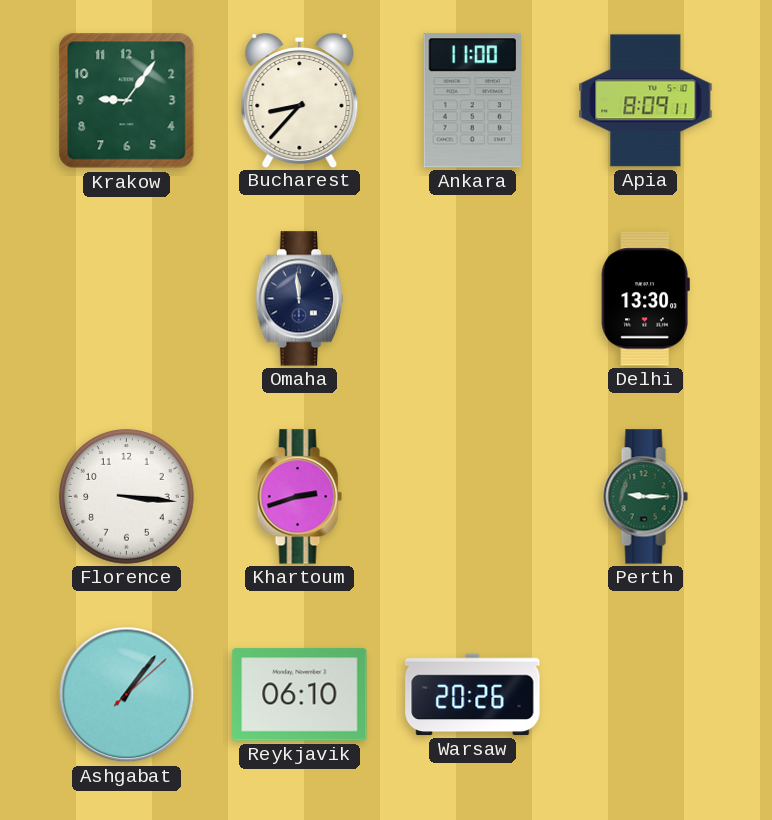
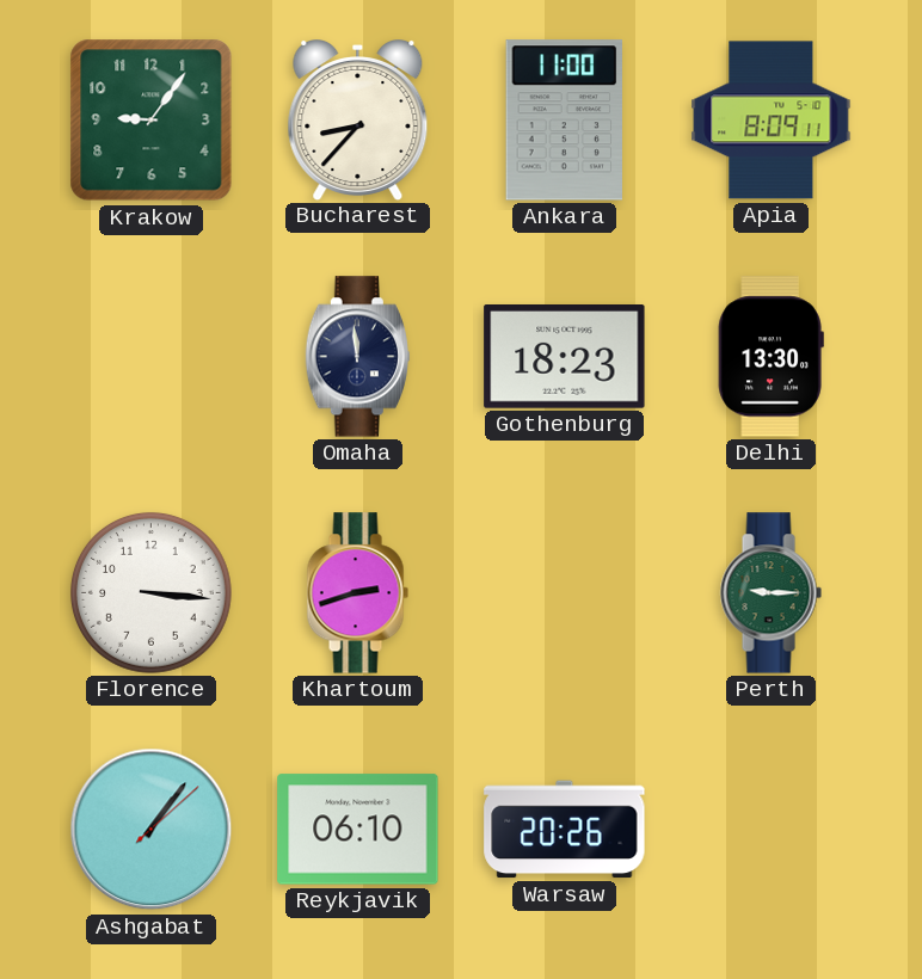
Gothenburg: none -> 18:23 (565, 357)
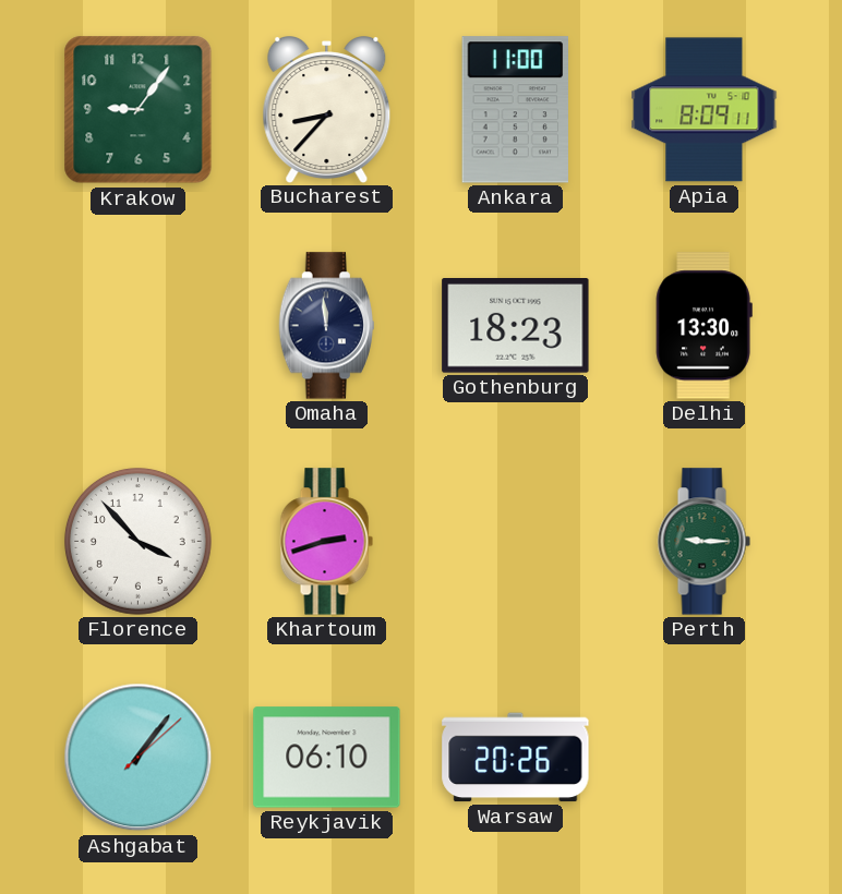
Florence: 3:16 -> 3:53 (137, 541)
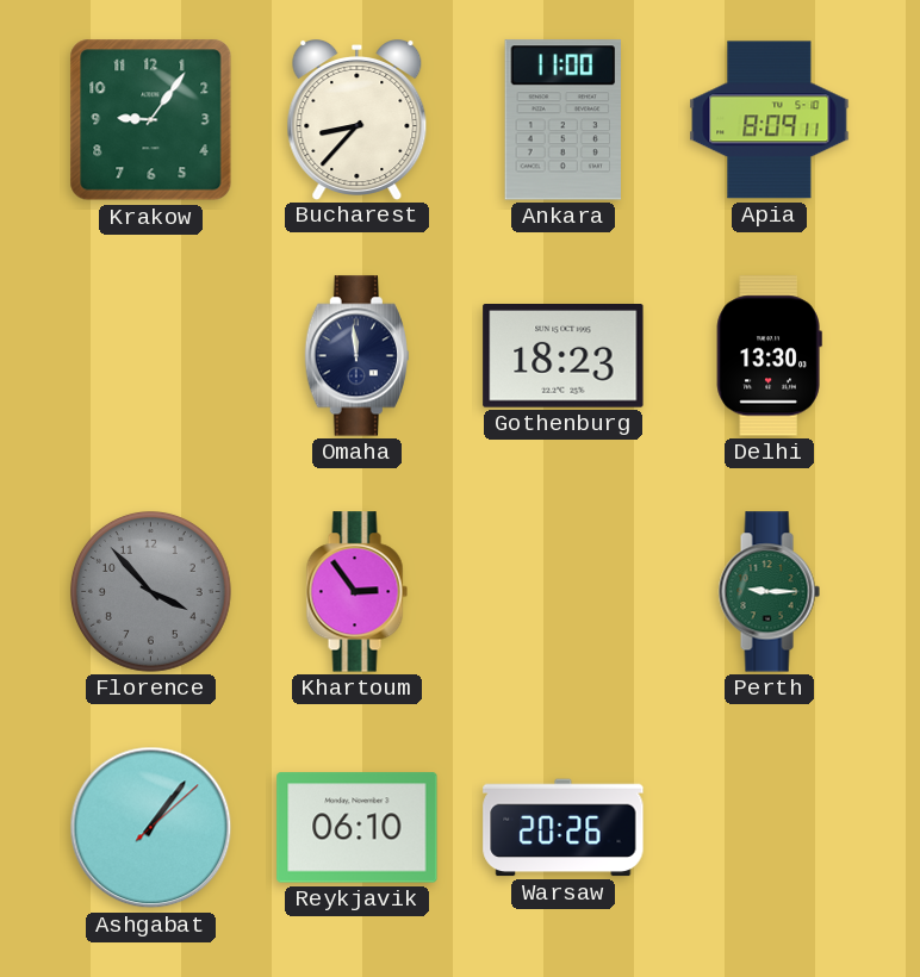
Florence dial: white -> grey (150, 591)
Khartoum: 2:42 -> 2:54 (356, 592)
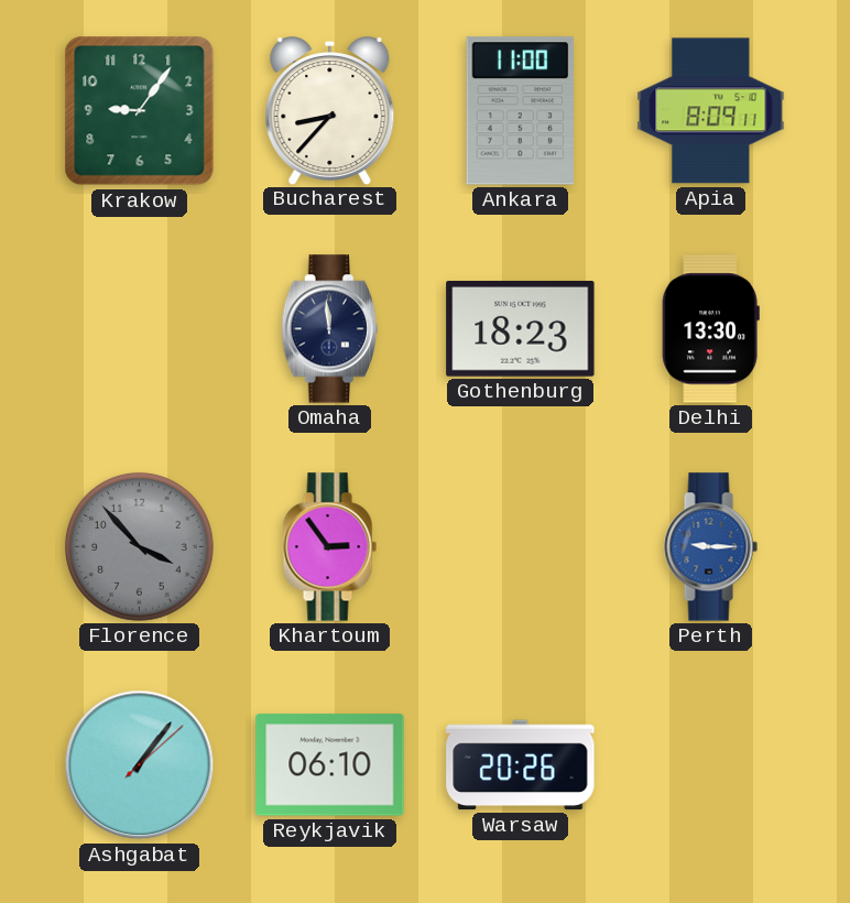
Perth dial: green -> blue (710, 547)
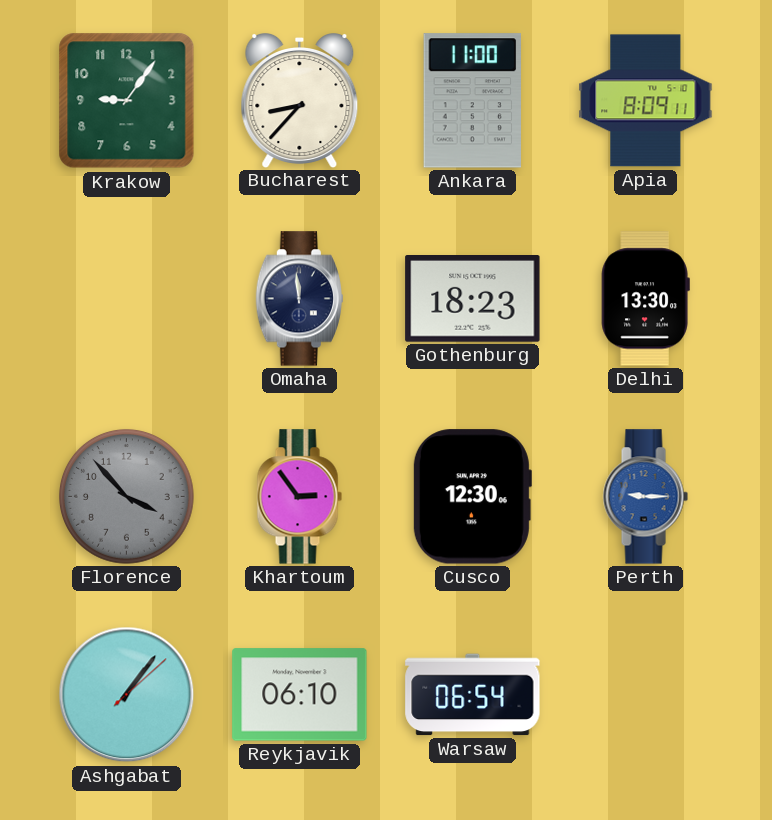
Cusco: none -> 12:30 (472, 497)
Warsaw: 20:26 -> 06:54 (473, 695)
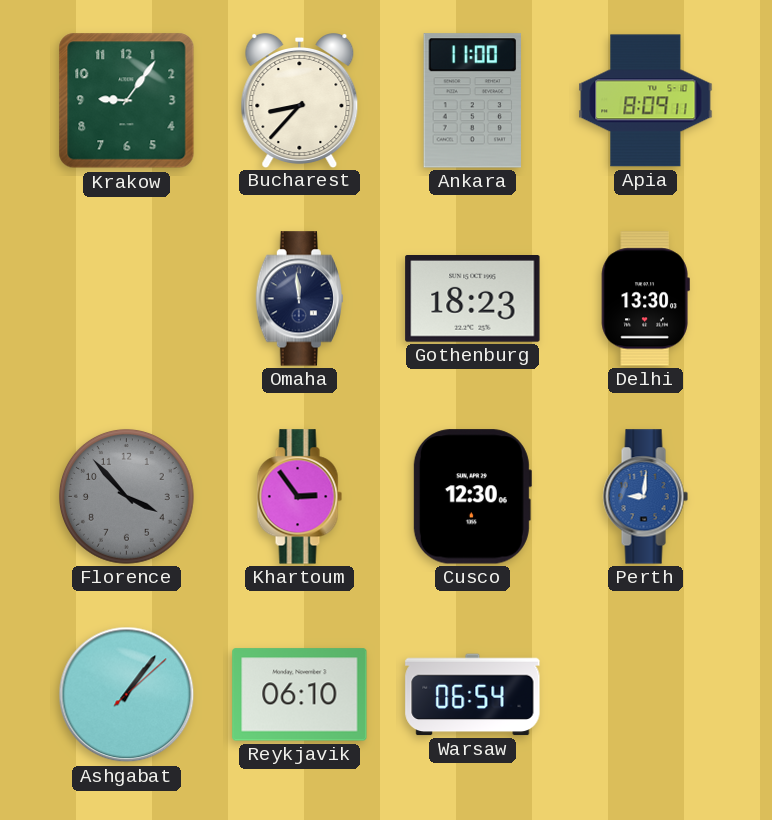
Perth: 9:15 -> 9:01 (645, 497)
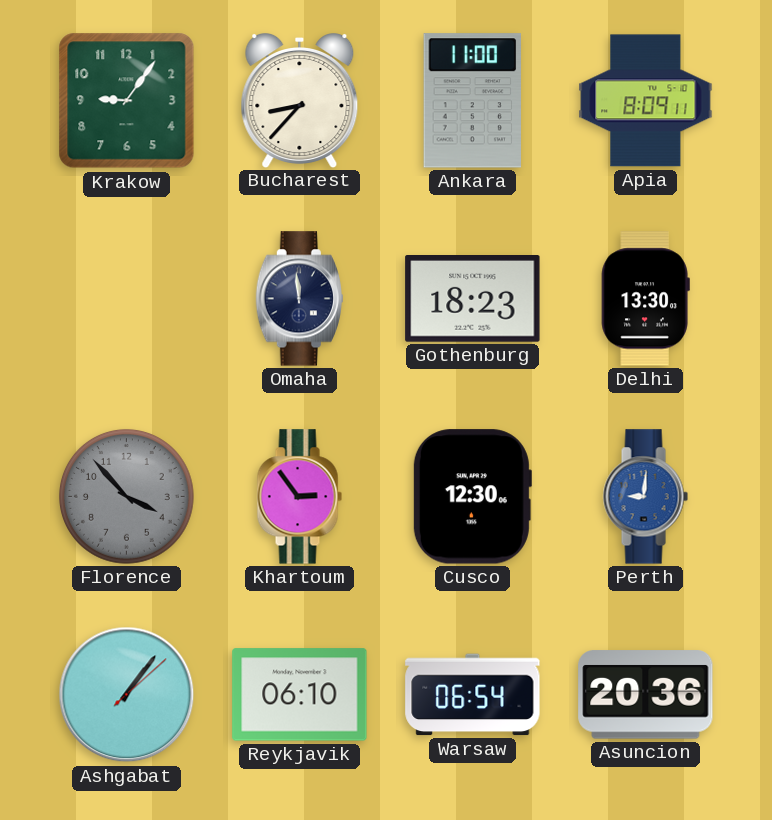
Asuncion: none -> 20:36 (646, 695)
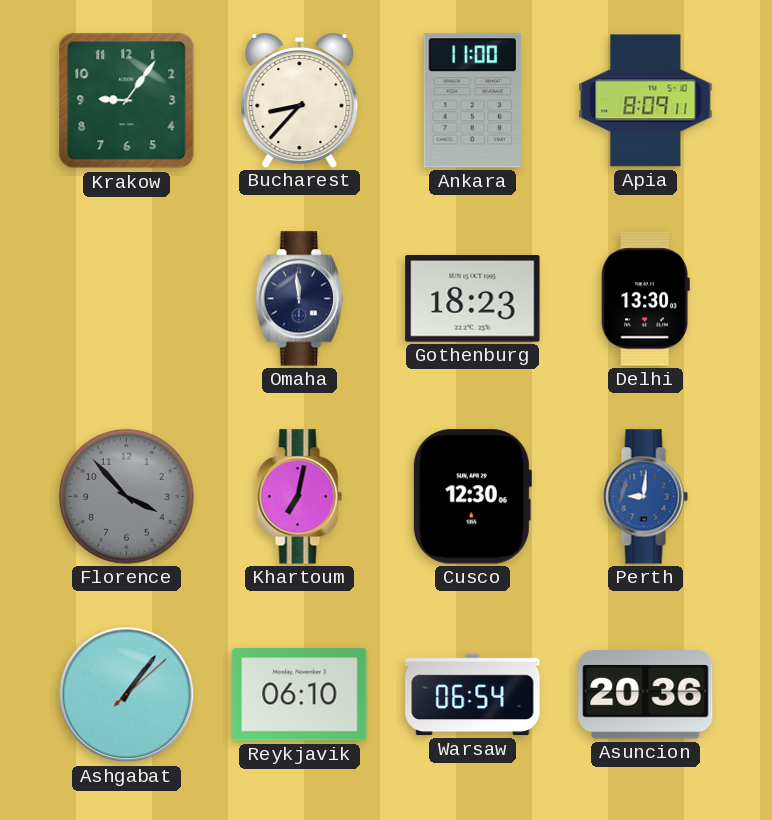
Khartoum: 2:54 -> 7:02 (299, 497)
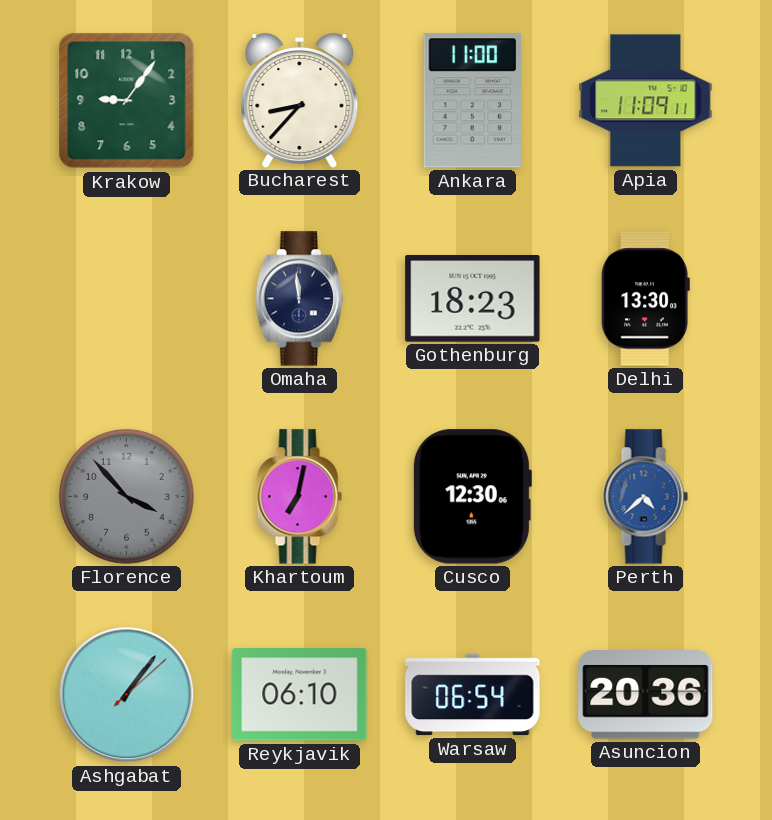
Apia: 8:09 -> 11:09 (646, 101)
Perth: 9:01 -> 4:38 (645, 497)
